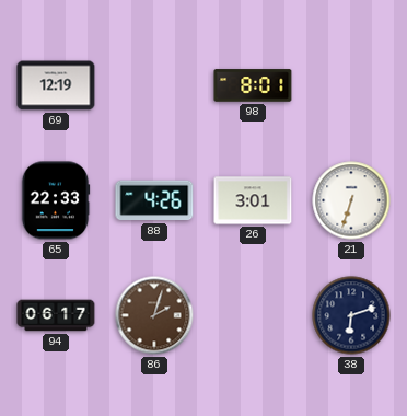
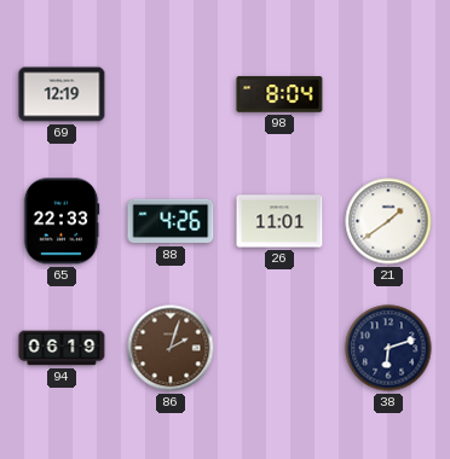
98: 8:01 -> 8:04 (279, 94)
26: 3:01 -> 11:01 (279, 221)
21: 6:33 -> 1:39 (388, 221)
94: 06:17 -> 06:19 (62, 348)
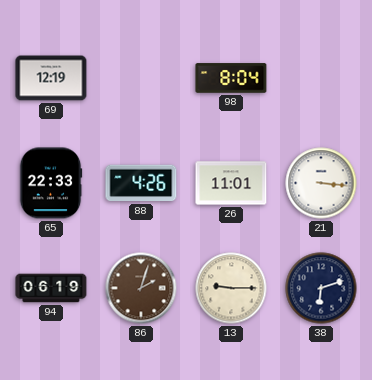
21: 1:39 -> 3:16 (321, 183)
13: none -> 9:15 (231, 288)
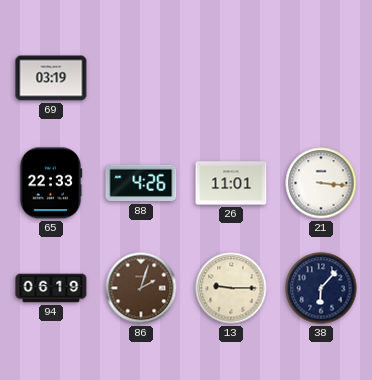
69: 12:19 -> 03:19 (51, 78)
98: 8:04 -> none (231, 78)
38: 6:12 -> 6:07 (321, 288)
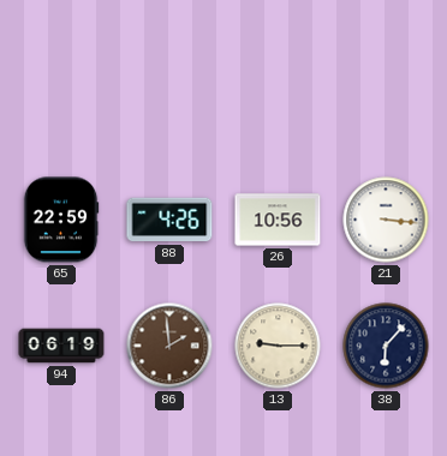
69: 03:19 -> none (51, 78)
65: 22:33 -> 22:59 (61, 220)
26: 11:01 -> 10:56 (278, 220)
86: 2:03 -> 1:59 (169, 346)
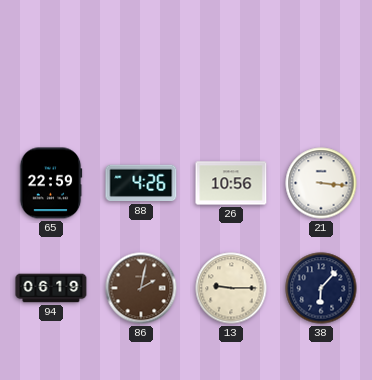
86: 1:59 -> 2:02 (141, 288)
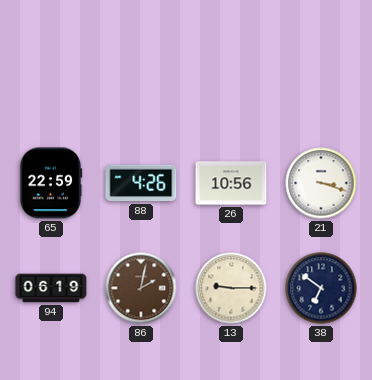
21: 3:16 -> 3:18 (321, 183)
38: 6:07 -> 6:51 (321, 288)
